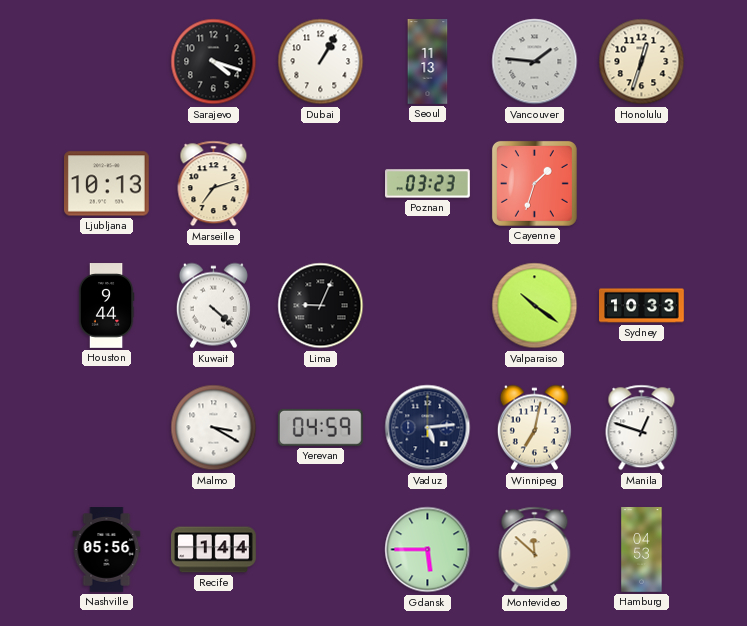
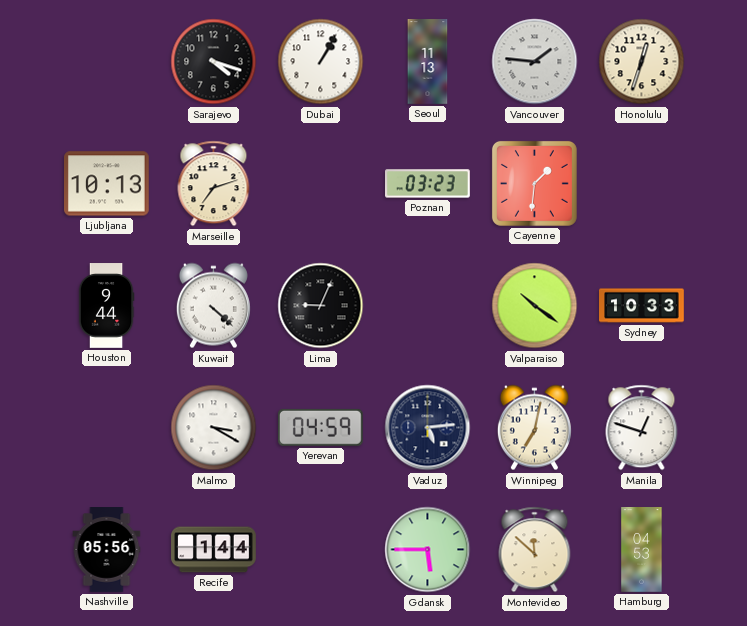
Cayenne: 1:33 -> 1:31 (534, 183)
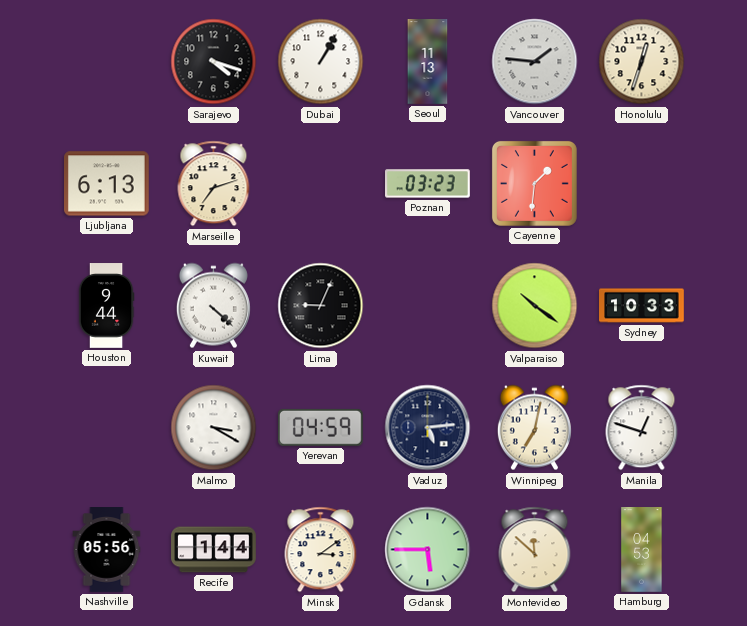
Ljubljana: 10:13 -> 6:13 (107, 184)
Minsk: none -> 3:09 (321, 550)
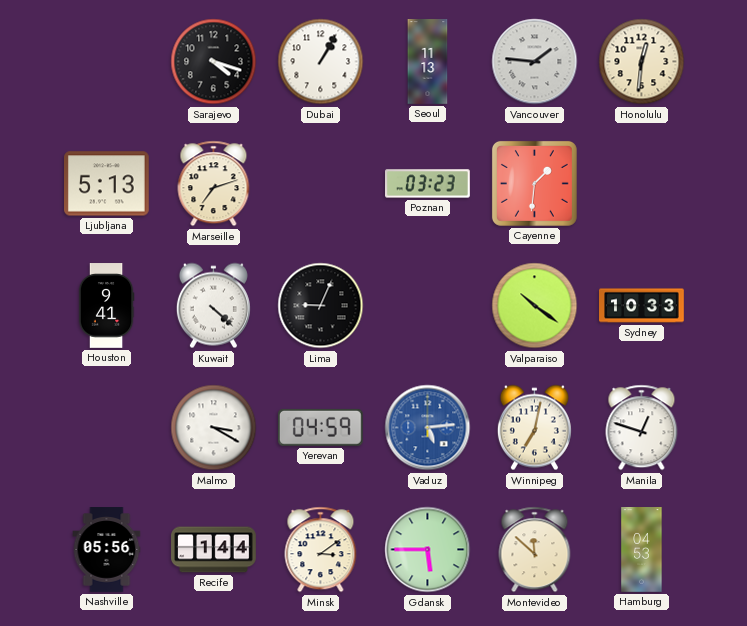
Honolulu: 12:33 -> 12:31 (642, 62)
Ljubljana: 6:13 -> 5:13 (107, 184)
Houston: 9:44 -> 9:41 (106, 306)
Vaduz dial: navy -> blue (428, 428)
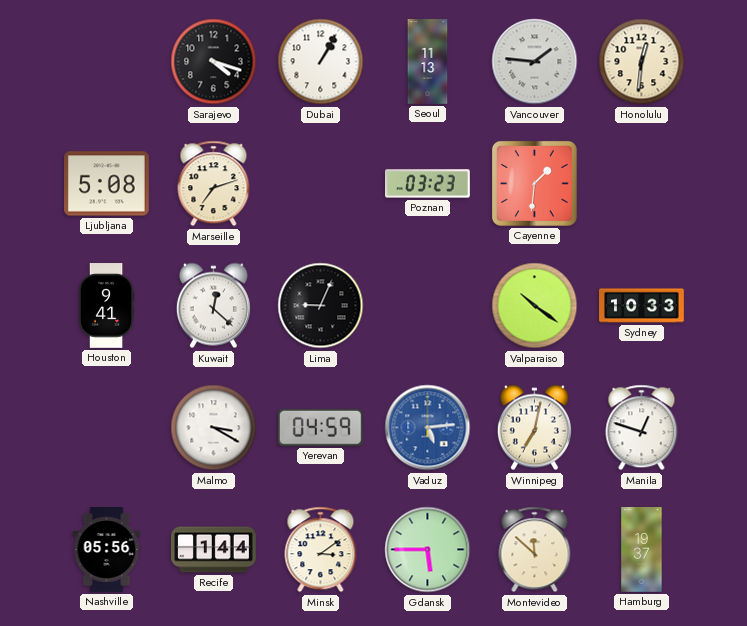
Ljubljana: 5:13 -> 5:08 (107, 184)
Kuwait: 4:22 -> 12:22 (213, 306)
Hamburg: 04:53 -> 19:37 (642, 550)
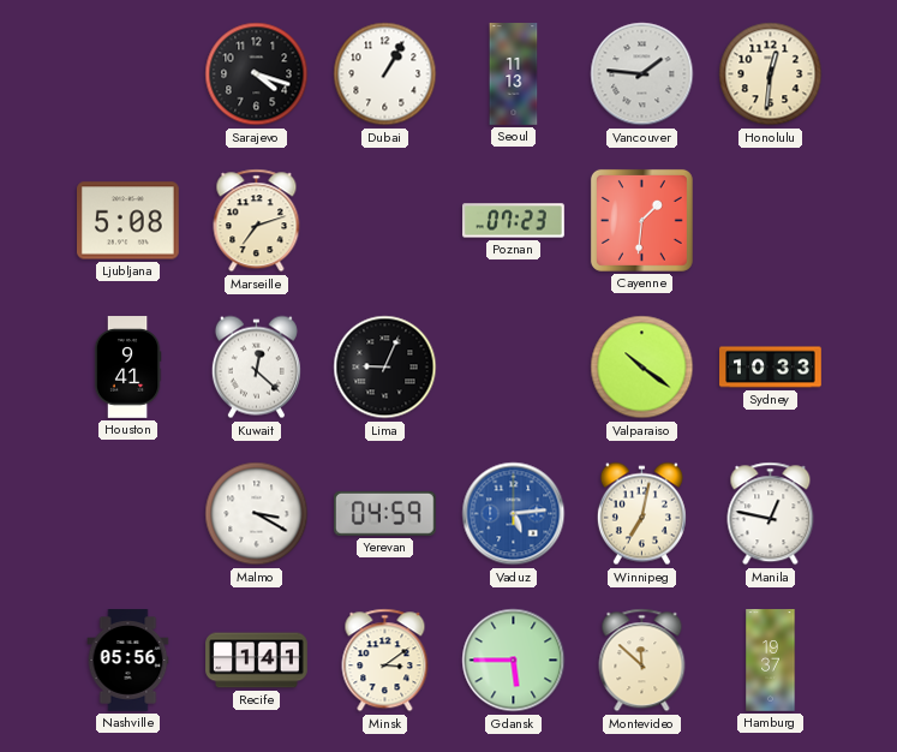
Poznan: 03:23 -> 07:23 (514, 221)
Manila: 12:48 -> 12:47 (771, 514)
Recife: 1:44 -> 1:41 (257, 661)
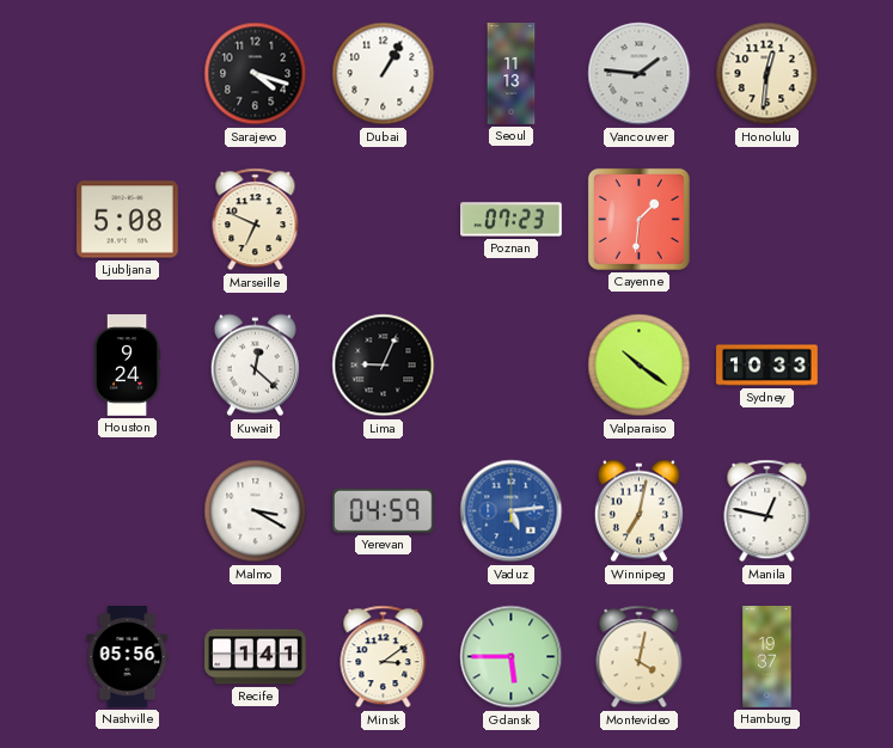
Marseille: 7:12 -> 6:49 (256, 220)
Houston: 9:41 -> 9:24 (127, 366)
Montevideo: 11:52 -> 4:02 (640, 657)
